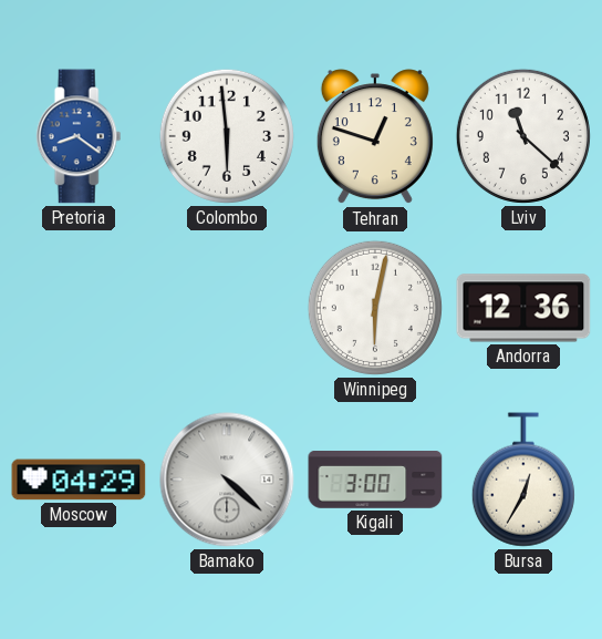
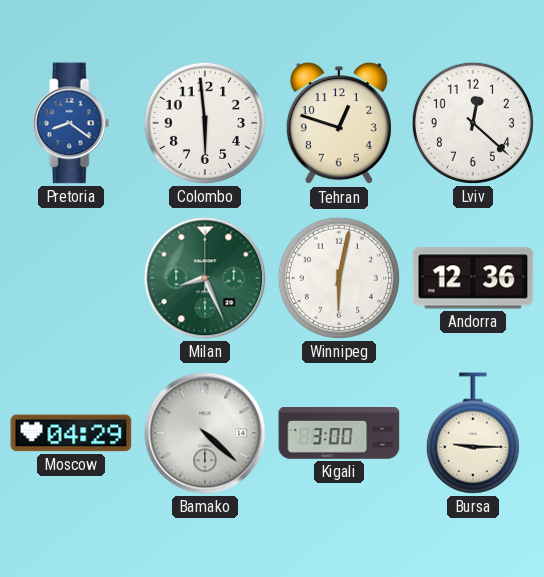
Lviv: 11:22 -> 12:22 (473, 123)
Milan: none -> 8:26 (205, 278)
Bursa: 12:35 -> 9:15 (473, 433)
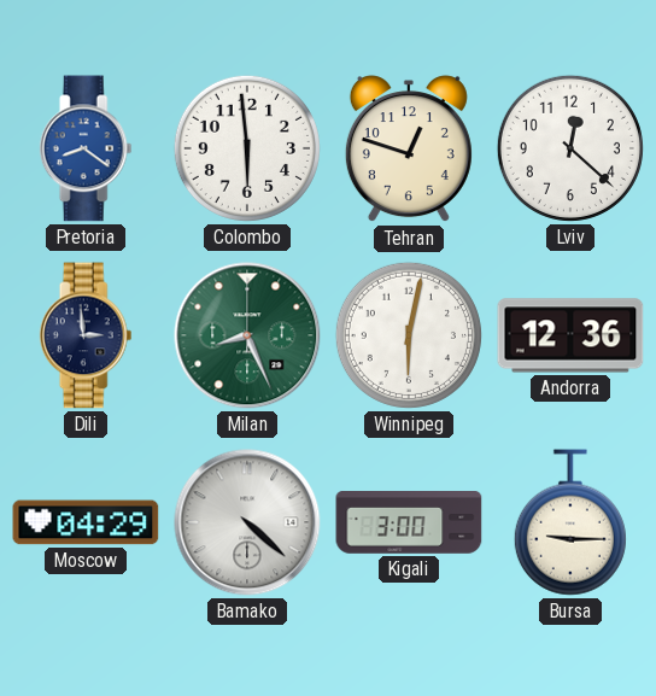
Dili: none -> 2:59 (86, 335)
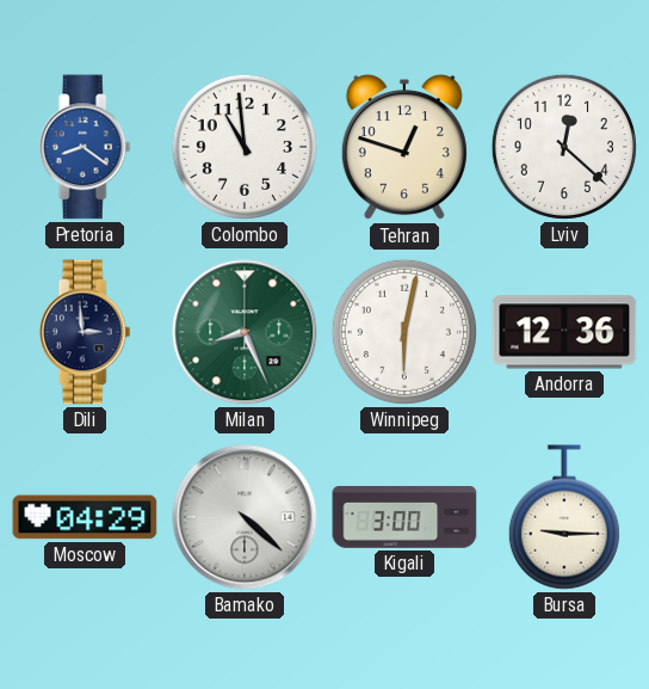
Colombo: 5:59 -> 10:59 (245, 147)
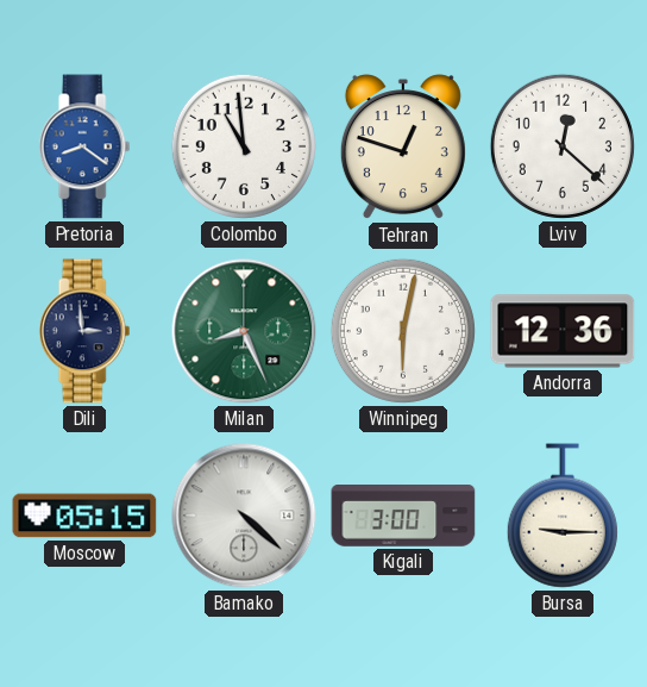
Moscow: 04:29 -> 05:15 (84, 516)
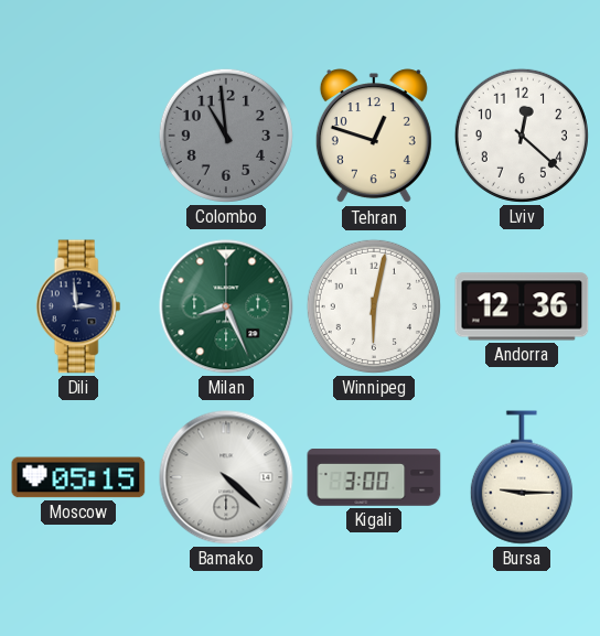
Pretoria: 8:21 -> none (84, 146)
Colombo dial: white -> grey (226, 136)
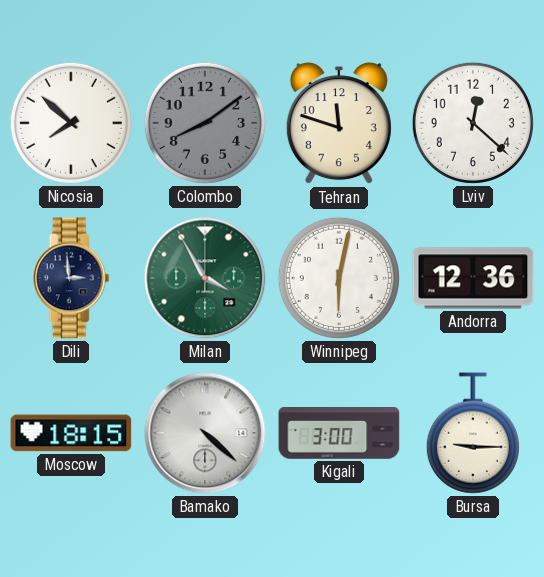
Nicosia: none -> 7:52 (71, 123)
Colombo: 10:59 -> 8:09 (205, 123)
Tehran: 12:48 -> 11:48 (339, 124)
Milan: 8:26 -> 3:55 (205, 278)
Moscow: 05:15 -> 18:15 (71, 433)
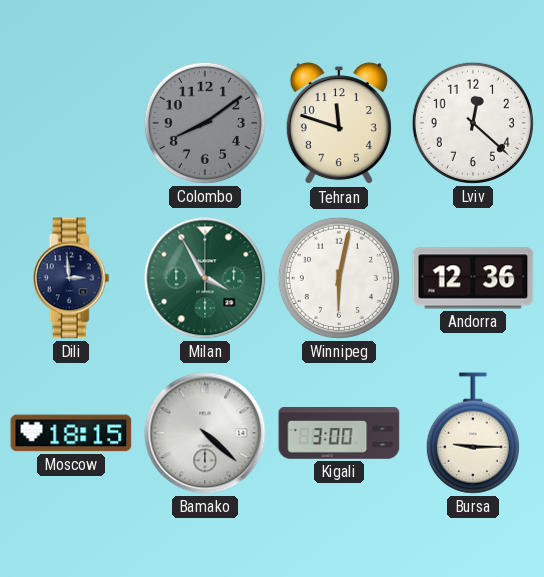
Nicosia: 7:52 -> none (71, 123)
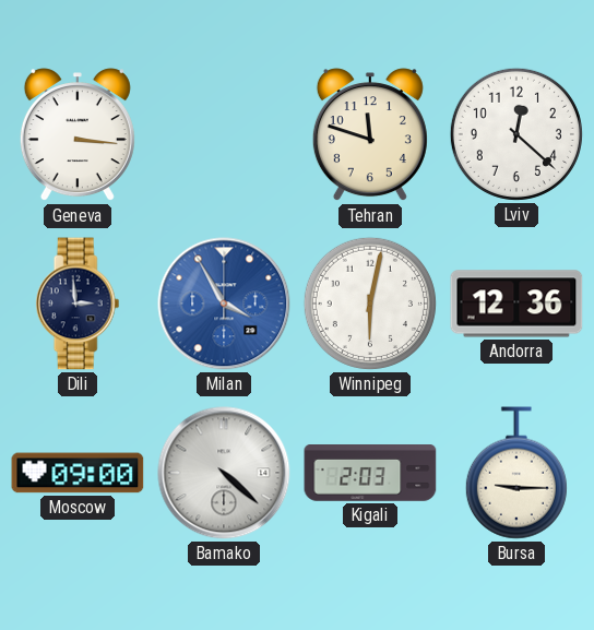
Geneva: none -> 3:16 (78, 135)
Colombo: 8:09 -> none (205, 123)
Milan dial: green -> blue (224, 304)
Moscow: 18:15 -> 09:00 (78, 473)
Kigali: 3:00 -> 2:03 (370, 474)
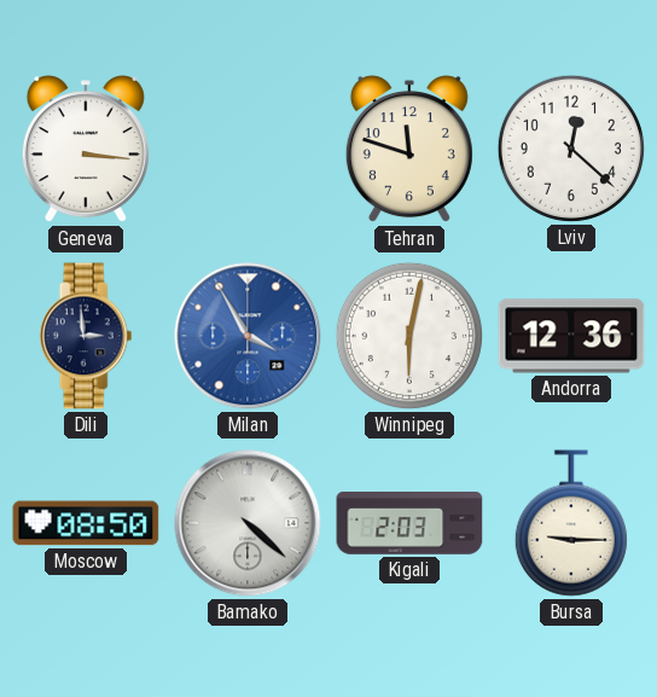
Moscow: 09:00 -> 08:50 (86, 523)
